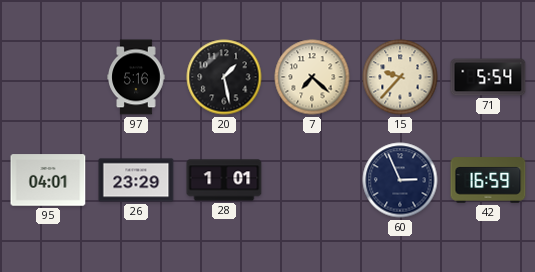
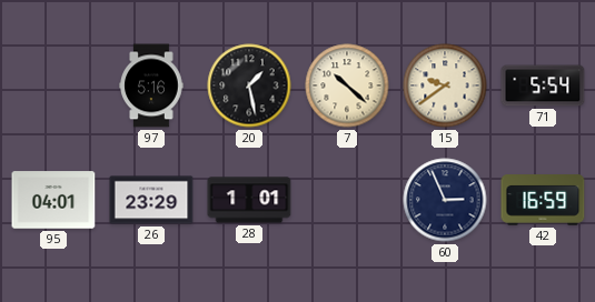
7: 7:22 -> 10:22 (347, 85)
15: 9:37 -> 9:39 (445, 85)
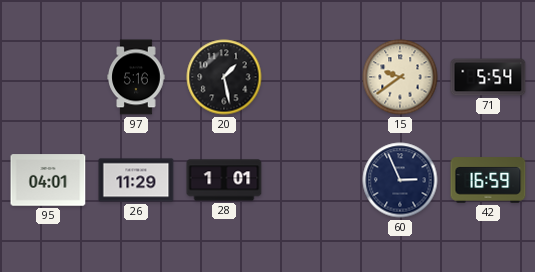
7: 10:22 -> none (347, 85)
26: 23:29 -> 11:29 (136, 180)
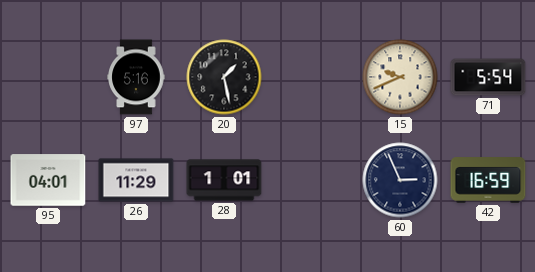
15: 9:39 -> 9:41 (400, 77)
